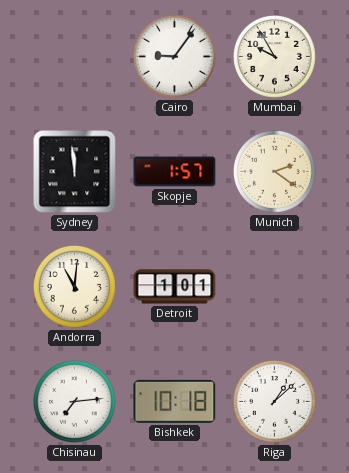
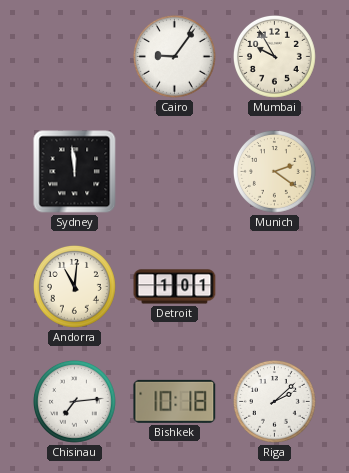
Skopje: 1:57 -> none (175, 172)
Riga: 1:08 -> 2:08 (274, 401)
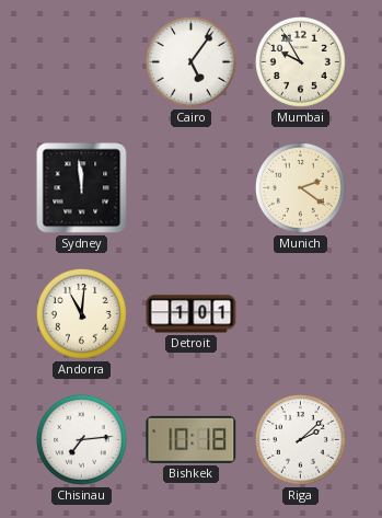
Cairo: 9:06 -> 5:06 (190, 61)
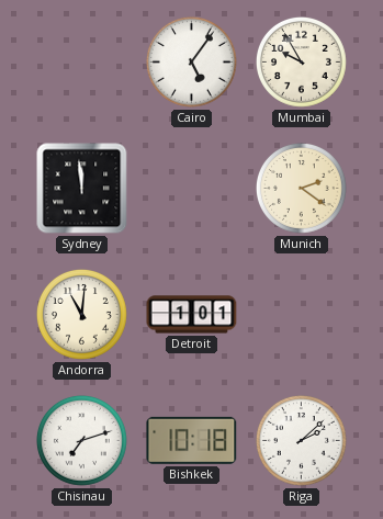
Chisinau: 7:14 -> 7:12 (81, 440)
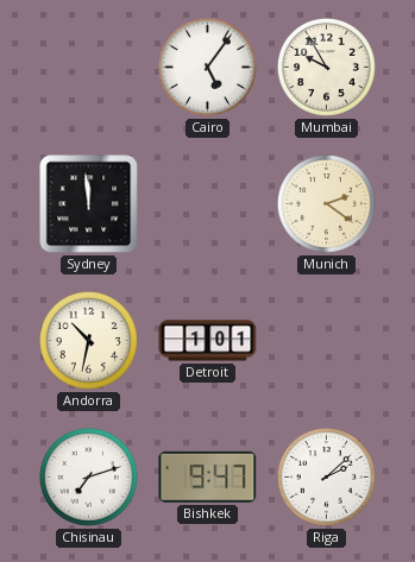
Andorra: 11:01 -> 10:32 (88, 340)
Bishkek: 10:18 -> 9:47 (208, 476)
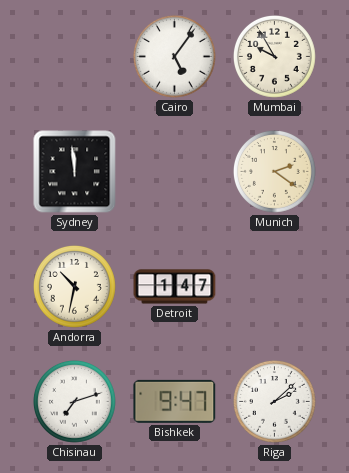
Detroit: 1:01 -> 1:47 (175, 287)
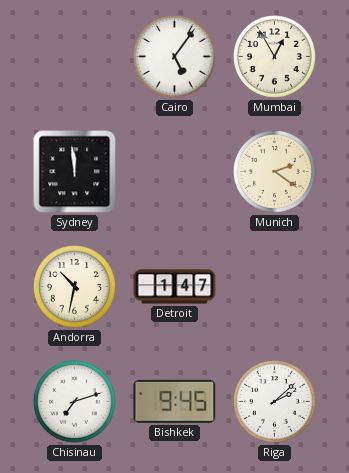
Mumbai: 9:55 -> 12:55 (274, 56)
Bishkek: 9:47 -> 9:45 (175, 401)
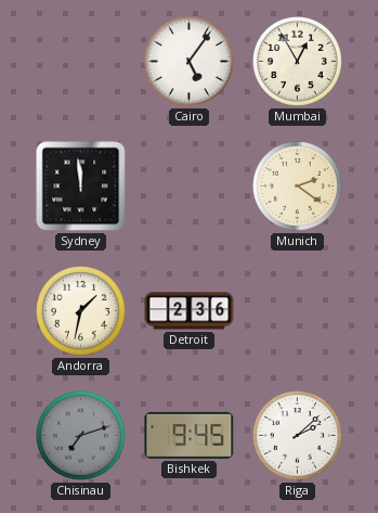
Andorra: 10:32 -> 1:32 (80, 310)
Detroit: 1:47 -> 2:36 (190, 311)
Chisinau dial: white -> grey (80, 435)
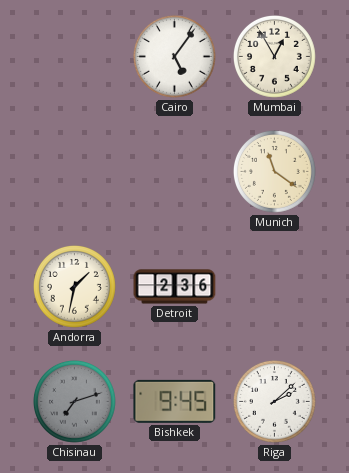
Sydney: 11:59 -> none (81, 187)
Munich: 2:21 -> 11:21 (274, 171)
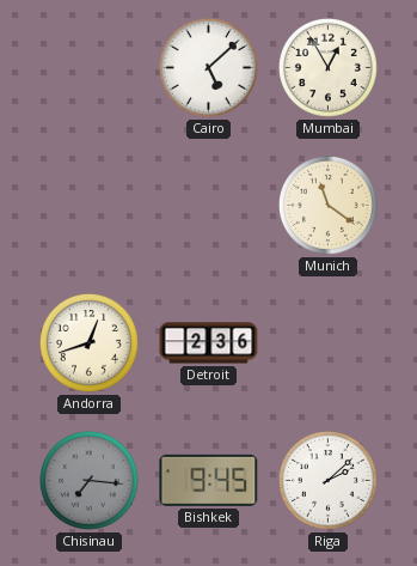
Cairo: 5:06 -> 5:08 (208, 67)
Andorra: 1:32 -> 12:42 (88, 342)
Chisinau: 7:12 -> 7:16 (88, 480)
